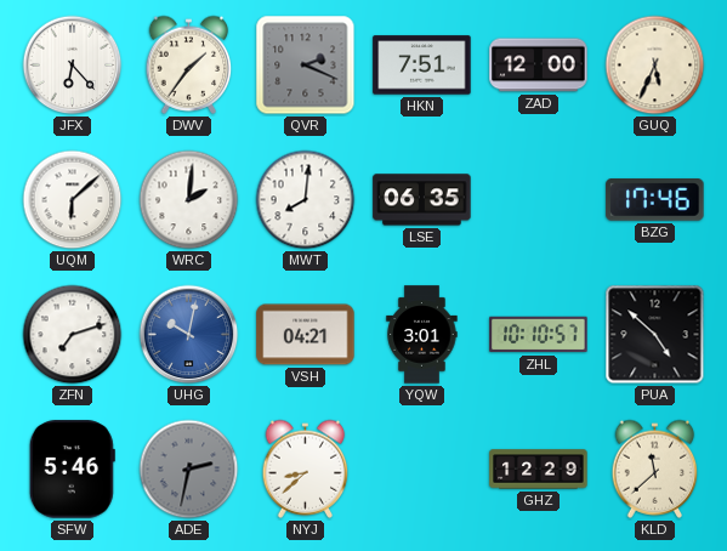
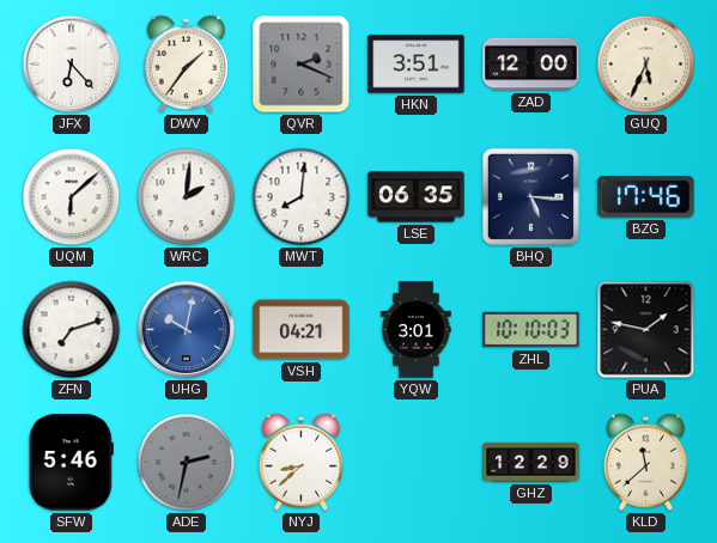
HKN: 7:51 -> 3:51 (417, 65)
BHQ: none -> 5:16 (530, 196)
ZHL: 10:10:57 -> 10:10:03 (531, 330)
PUA: 4:52 -> 1:47 (646, 330)
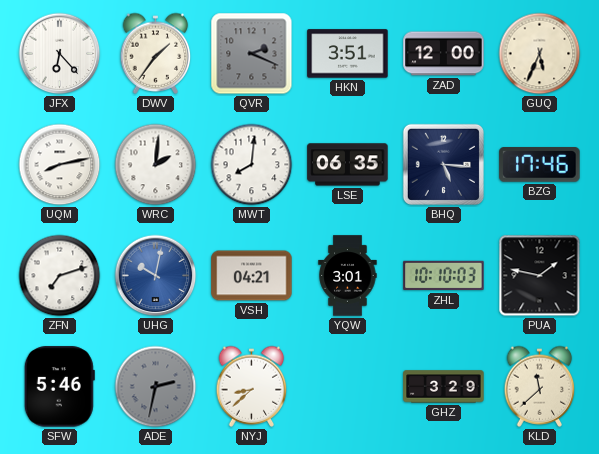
UQM: 6:08 -> 8:13 (60, 165)
GHZ: 12:29 -> 3:29 (444, 387)
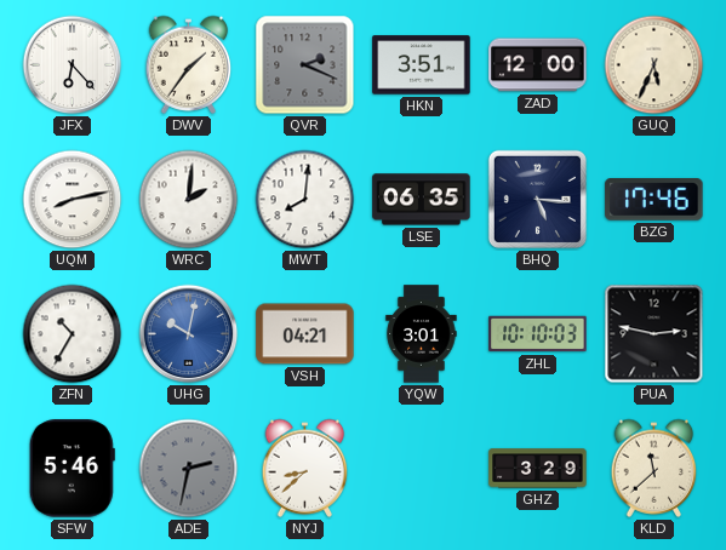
ZFN: 7:12 -> 10:35 (73, 334)
PUA: 1:47 -> 2:47 (654, 334)
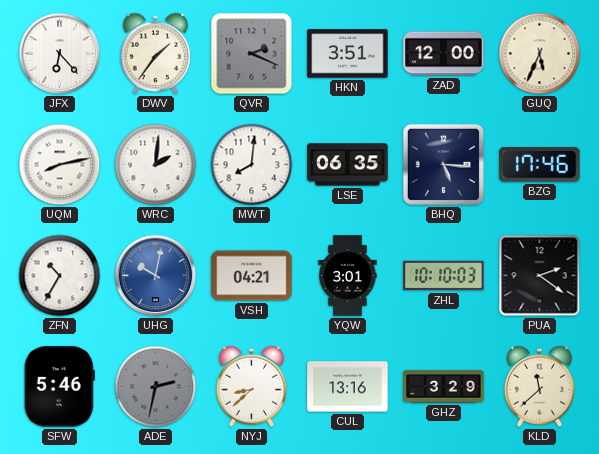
PUA: 2:47 -> 2:21 (540, 276)
CUL: none -> 13:16 (348, 387)
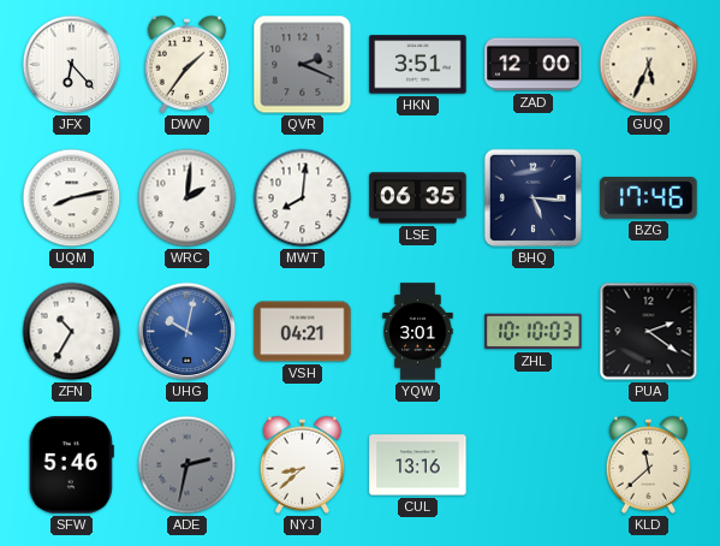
GHZ: 3:29 -> none (444, 387)
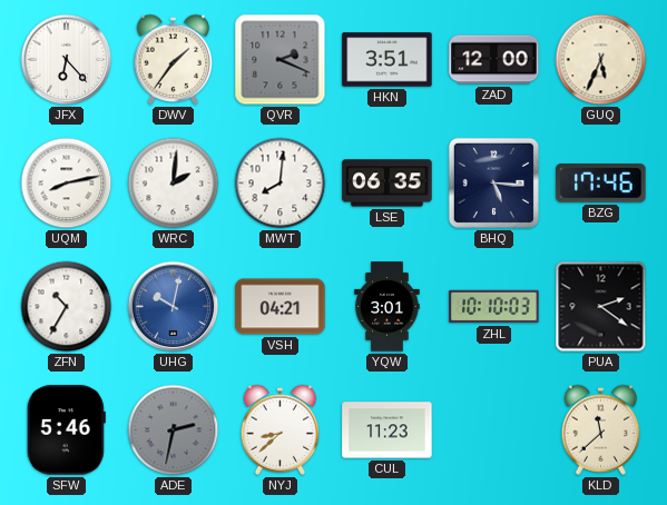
CUL: 13:16 -> 11:23 (388, 430)
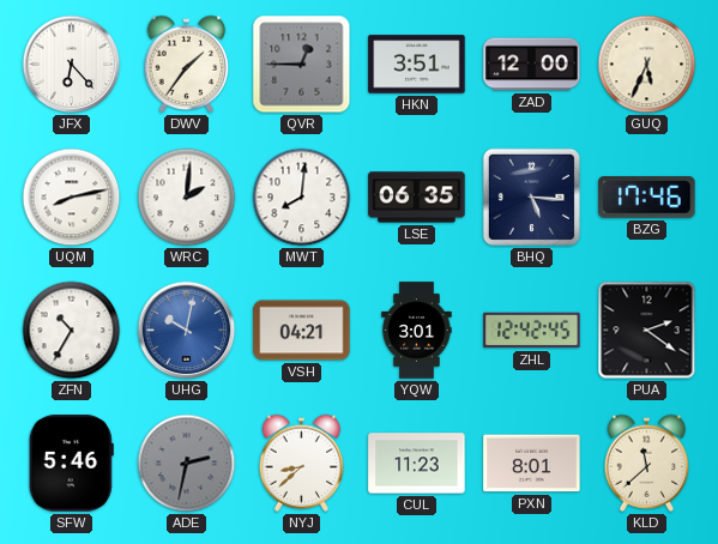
QVR: 2:19 -> 12:45 (302, 65)
ZHL: 10:10 -> 12:42 (532, 331)
PXN: none -> 8:01 (532, 464)
